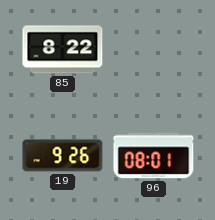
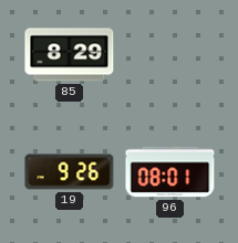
85: 8:22 -> 8:29 (70, 55)
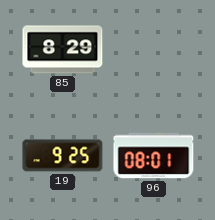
19: 9:26 -> 9:25 (63, 156)
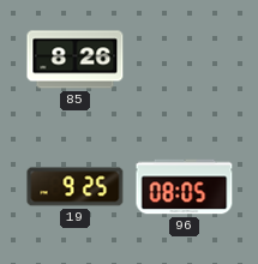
85: 8:29 -> 8:26 (76, 60)
96: 08:01 -> 08:05 (185, 187)
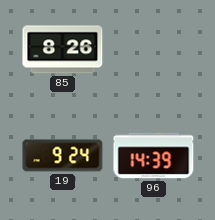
19: 9:25 -> 9:24 (63, 156)
96: 08:05 -> 14:39 (154, 156)
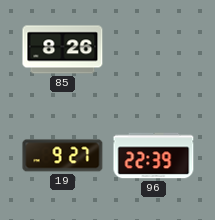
19: 9:24 -> 9:27 (63, 156)
96: 14:39 -> 22:39 (154, 156)
